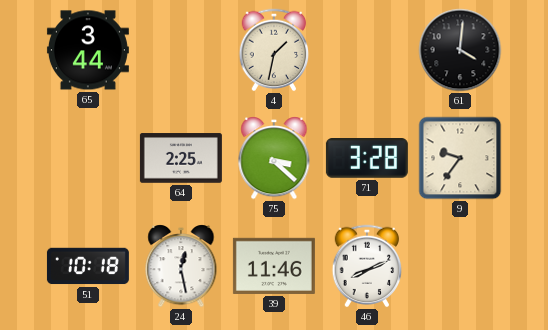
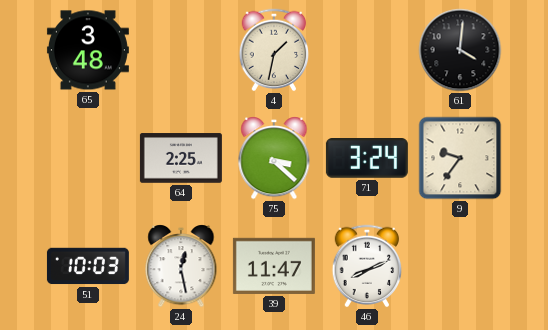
65: 3:44 -> 3:48 (88, 50)
71: 3:28 -> 3:24 (367, 159)
51: 10:18 -> 10:03 (88, 266)
39: 11:46 -> 11:47 (274, 266)
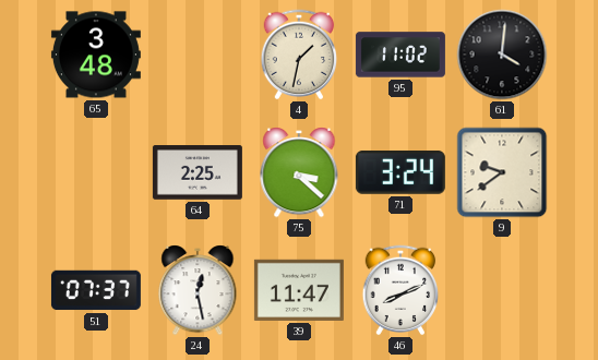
95: none -> 11:02 (400, 55)
9: 9:36 -> 9:39 (502, 172)
51: 10:03 -> 07:37 (96, 290)
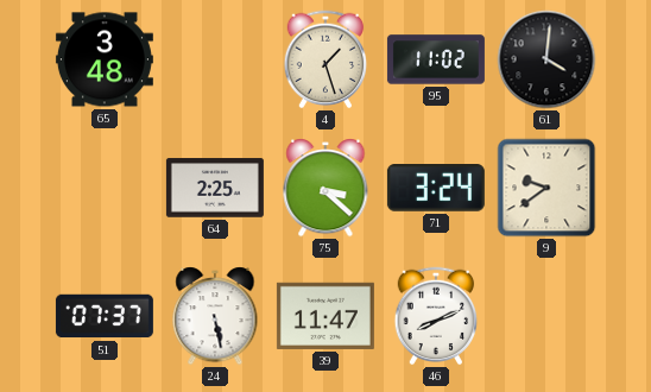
4: 1:32 -> 1:27 (325, 59)
24: 12:28 -> 5:28 (215, 316)
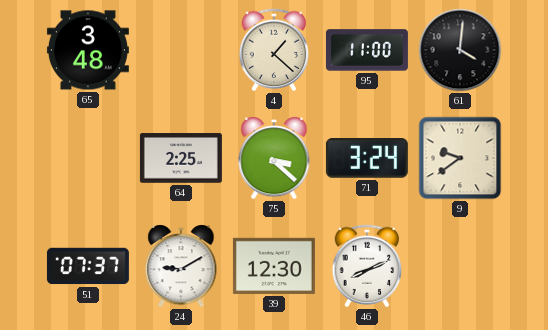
4: 1:27 -> 1:22 (274, 50)
95: 11:02 -> 11:00 (367, 50)
24: 5:28 -> 9:10 (181, 266)
39: 11:47 -> 12:30 (274, 266)
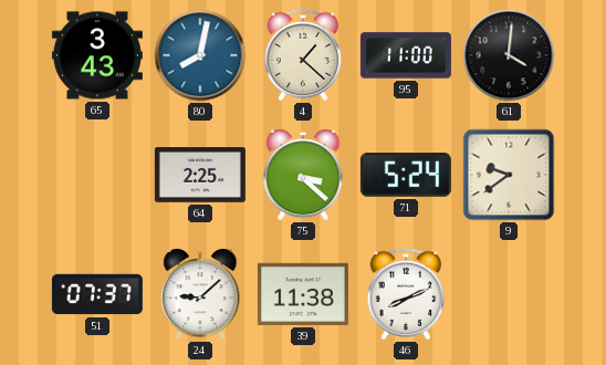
65: 3:48 -> 3:43 (97, 55)
80: none -> 8:02 (200, 55)
71: 3:24 -> 5:24 (406, 176)
24: 9:10 -> 9:08 (200, 294)
39: 12:30 -> 11:38 (303, 294)
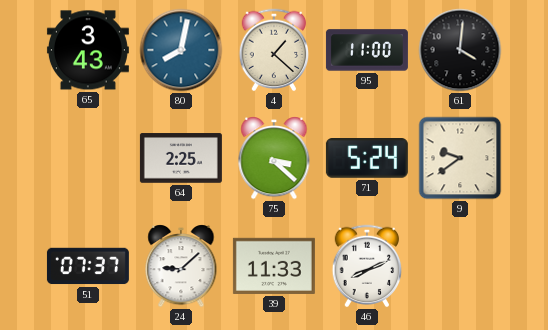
39: 11:38 -> 11:33 (274, 266)
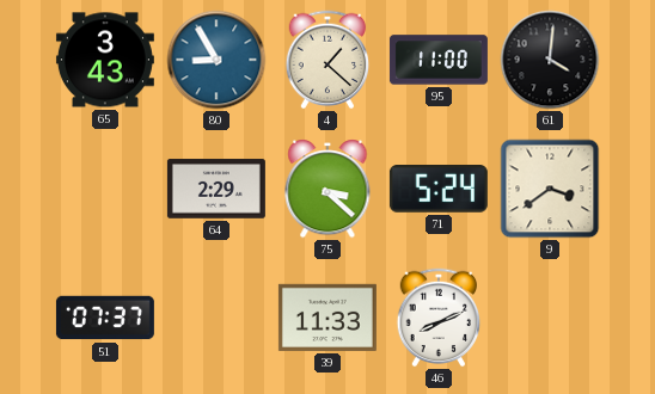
80: 8:02 -> 8:55 (216, 60)
64: 2:25 -> 2:29 (216, 189)
9: 9:39 -> 3:39 (550, 189)
24: 9:08 -> none (181, 266)
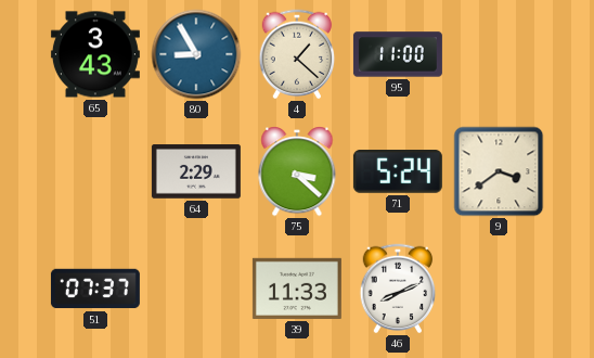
61: 4:01 -> none (550, 60)
